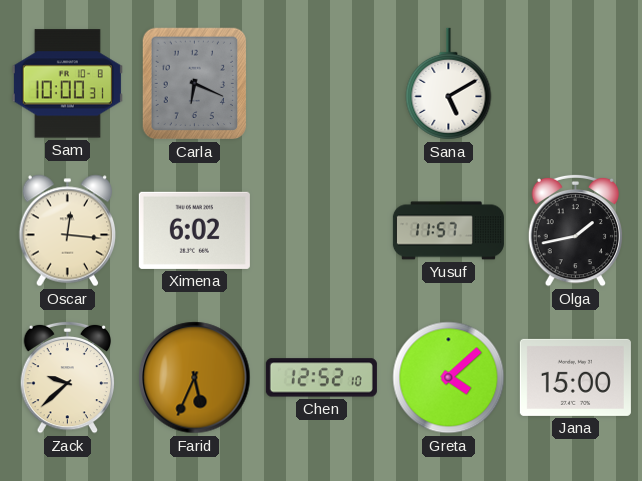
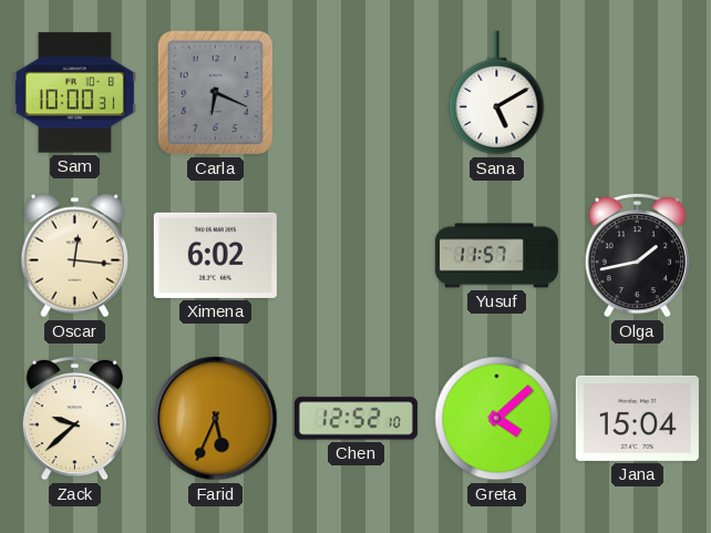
Jana: 15:00 -> 15:04 (637, 418)
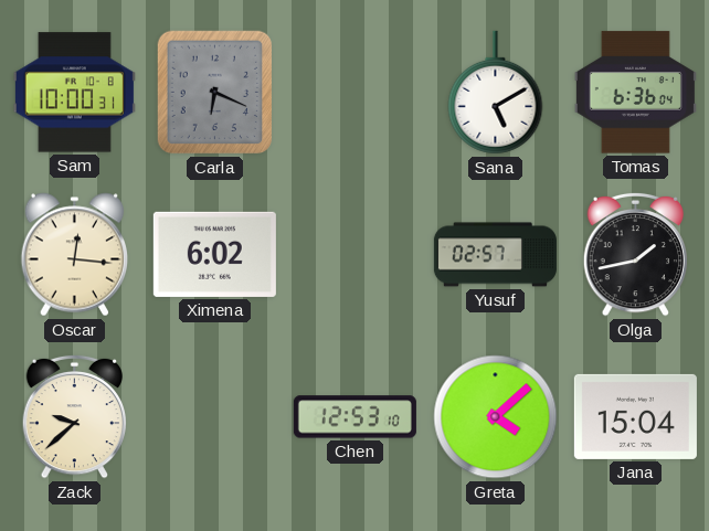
Tomas: none -> 6:36 (635, 93)
Yusuf: 11:57 -> 02:57 (495, 255)
Farid: 5:34 -> none (216, 419)
Chen: 12:52 -> 12:53 (354, 417)
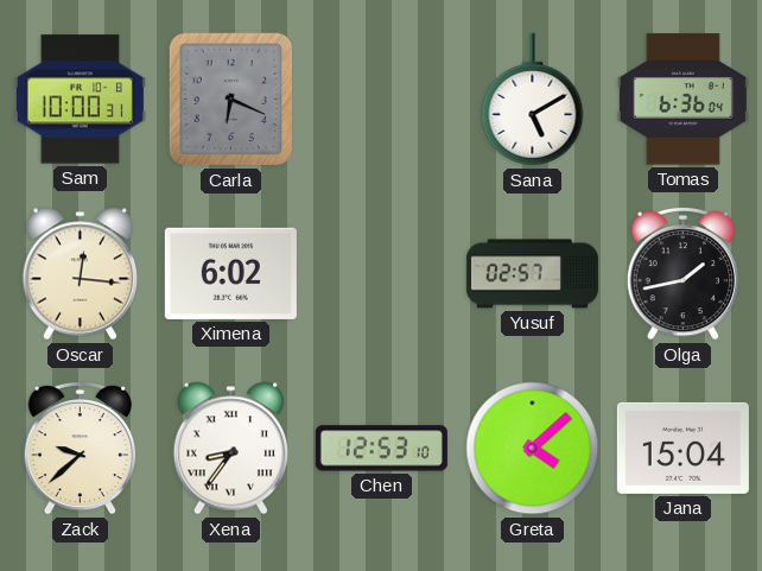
Xena: none -> 8:36 (230, 449)
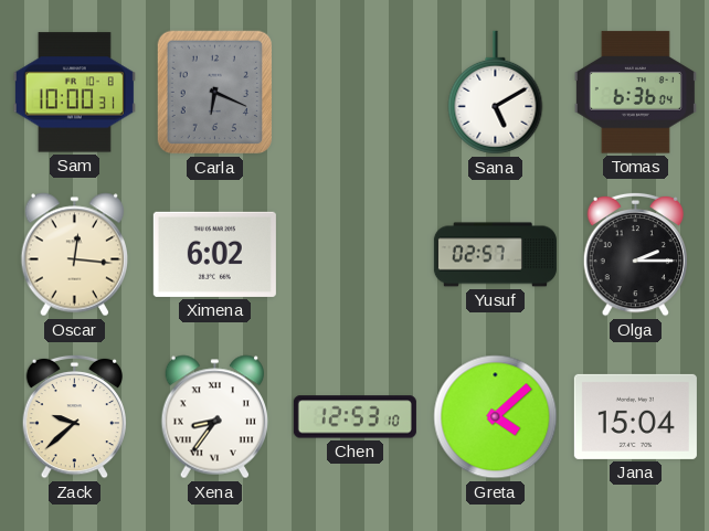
Olga: 1:43 -> 2:15 (636, 254)
